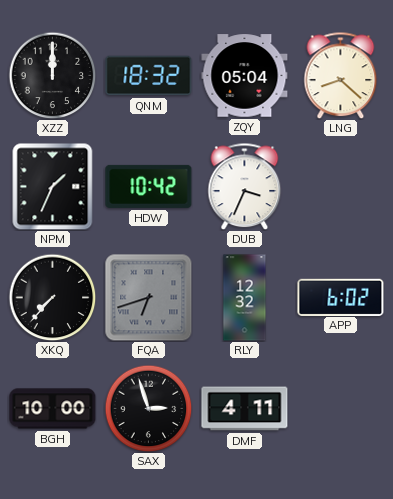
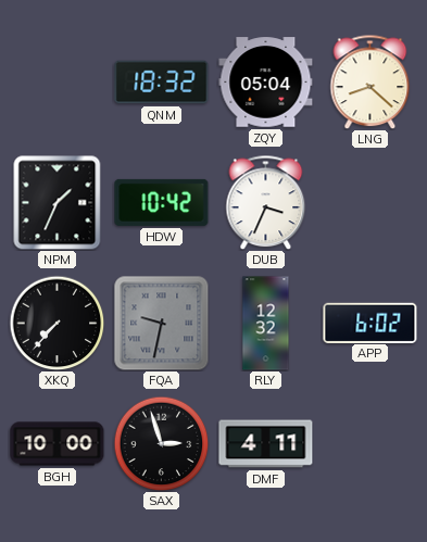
XZZ: 12:00 -> none (52, 75)
FQA: 6:42 -> 9:32 (162, 324)
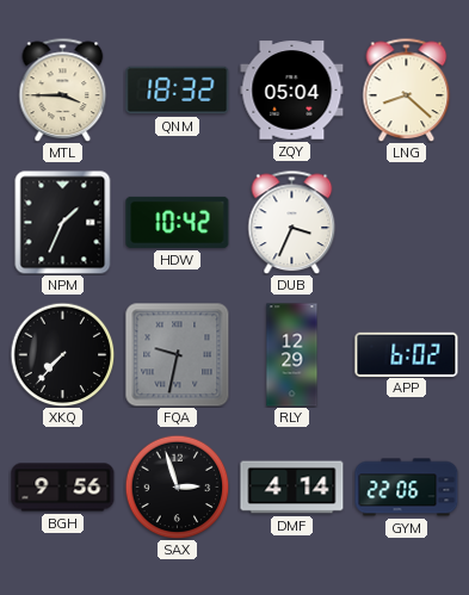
MTL: none -> 3:45 (63, 89)
RLY: 12:32 -> 12:29 (292, 355)
BGH: 10:00 -> 9:56 (63, 488)
DMF: 4:11 -> 4:14 (292, 488)
GYM: none -> 22:06 (407, 488)
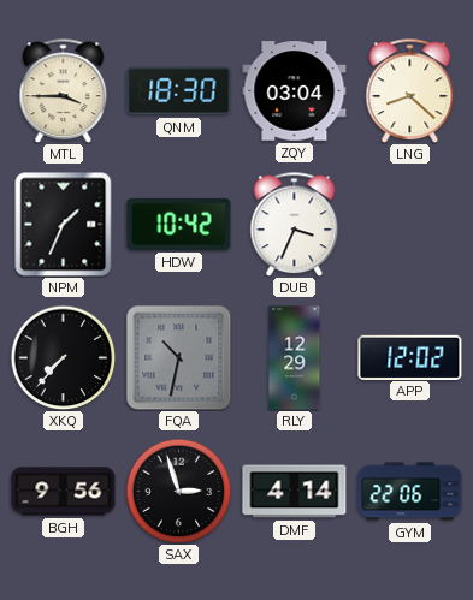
QNM: 18:32 -> 18:30 (179, 91)
ZQY: 05:04 -> 03:04 (295, 91)
FQA: 9:32 -> 10:32 (179, 358)
APP: 6:02 -> 12:02 (410, 357)
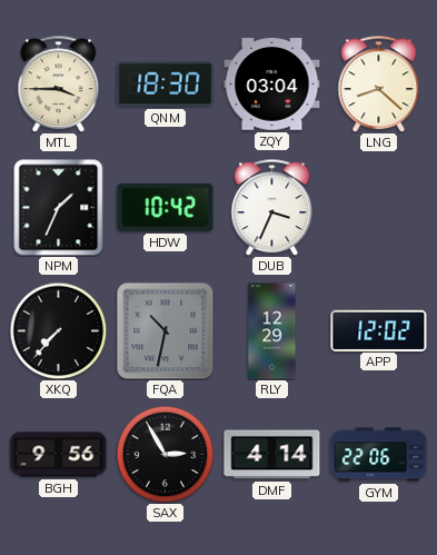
SAX: 2:57 -> 2:55 (165, 454)
